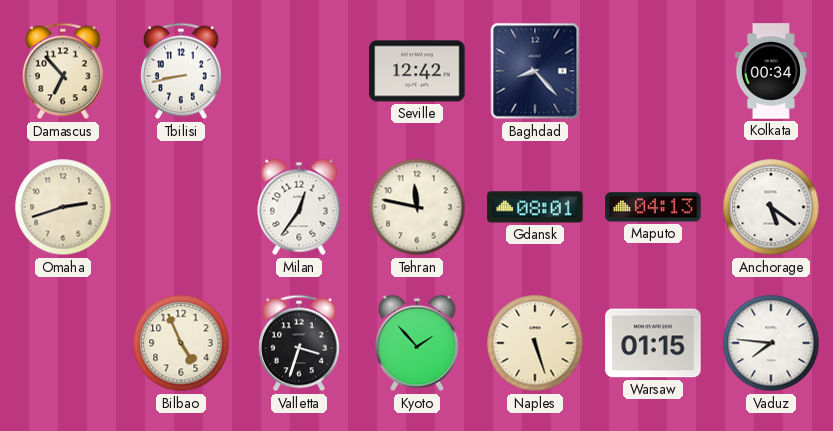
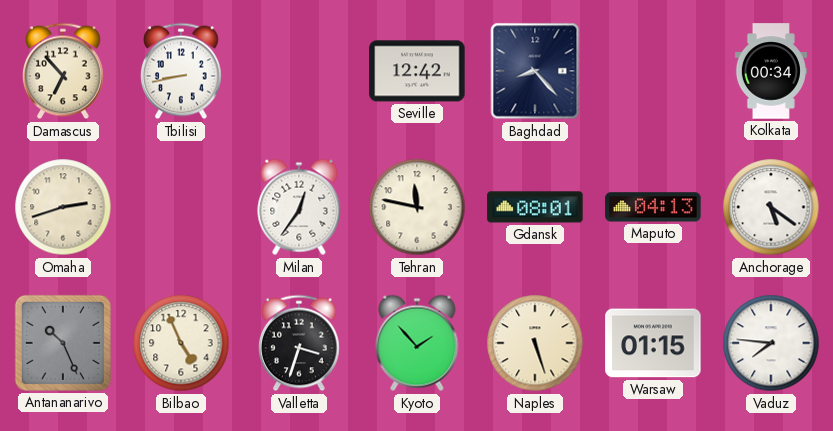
Antananarivo: none -> 10:26 (63, 343)
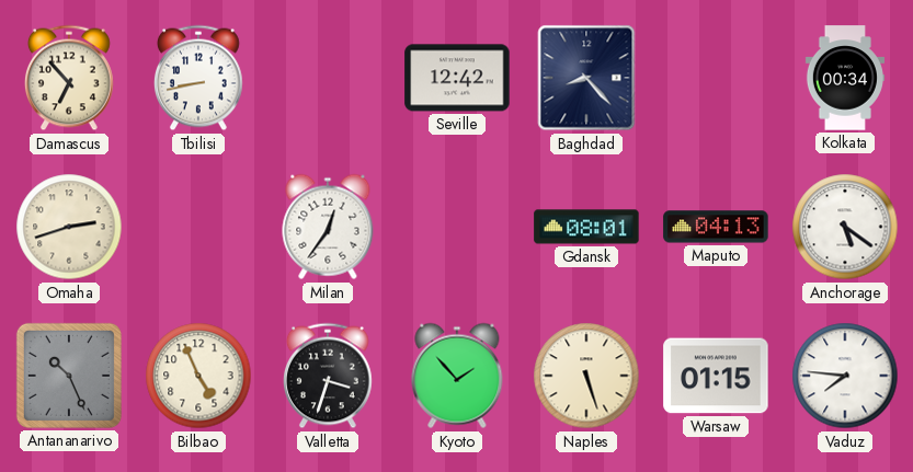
Tehran: 11:47 -> none (417, 207)
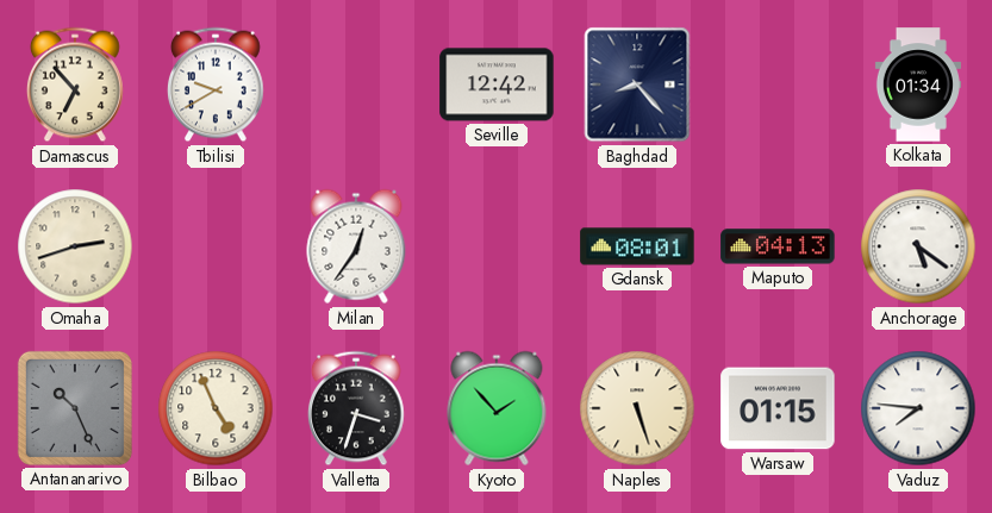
Tbilisi: 8:43 -> 9:40 (217, 85)
Kolkata: 00:34 -> 01:34 (918, 85)
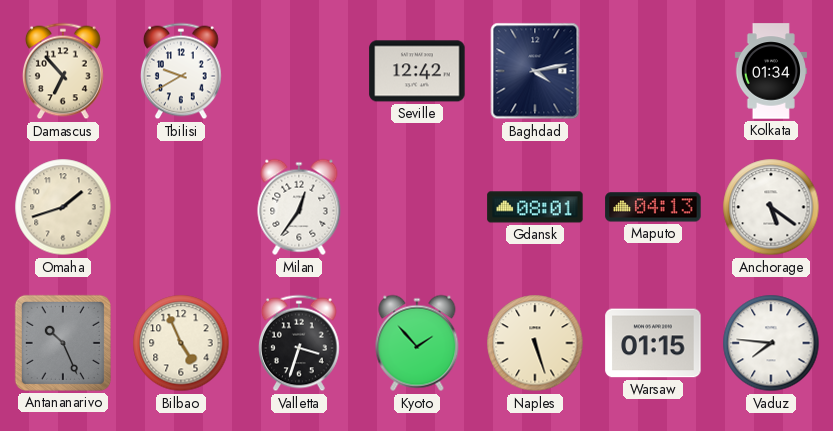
Baghdad: 8:23 -> 4:13 (535, 71)
Omaha: 2:42 -> 1:42 (63, 207)
